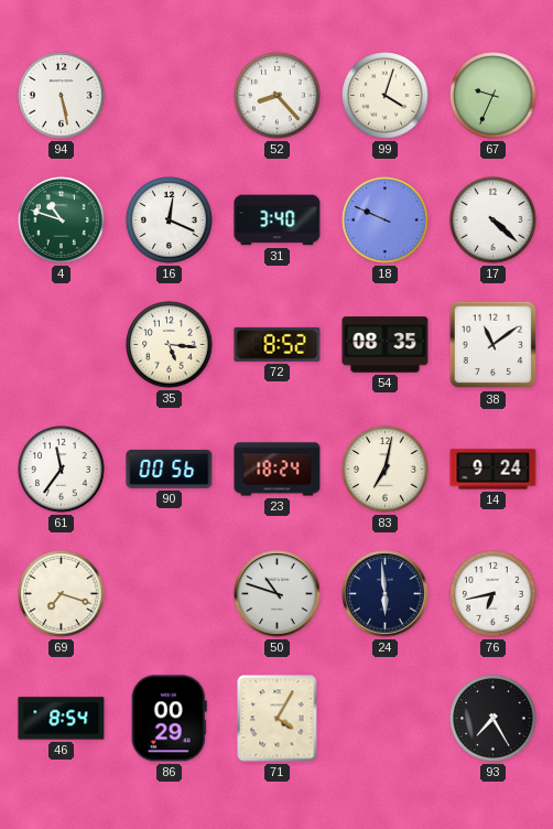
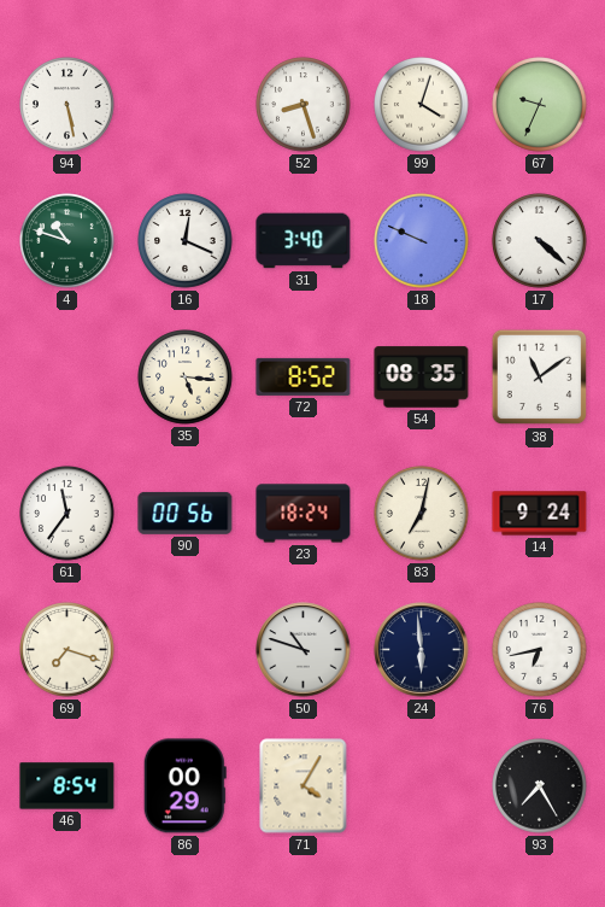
52: 8:23 -> 8:27 (304, 105)
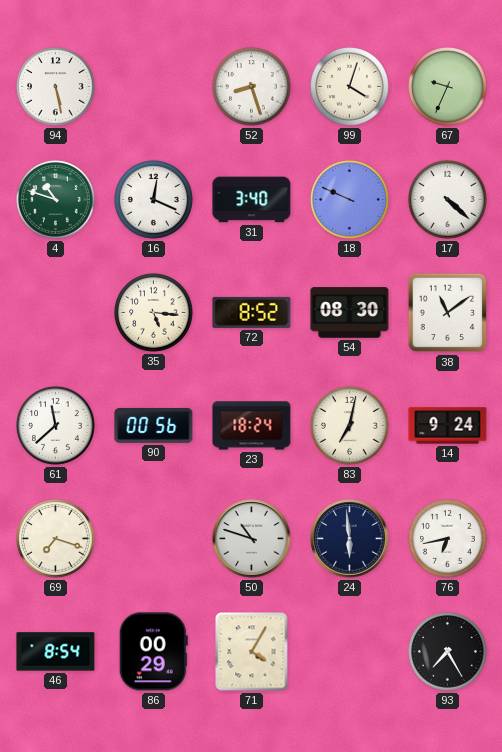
54: 08:35 -> 08:30 (350, 313)
61: 11:36 -> 11:38 (56, 426)
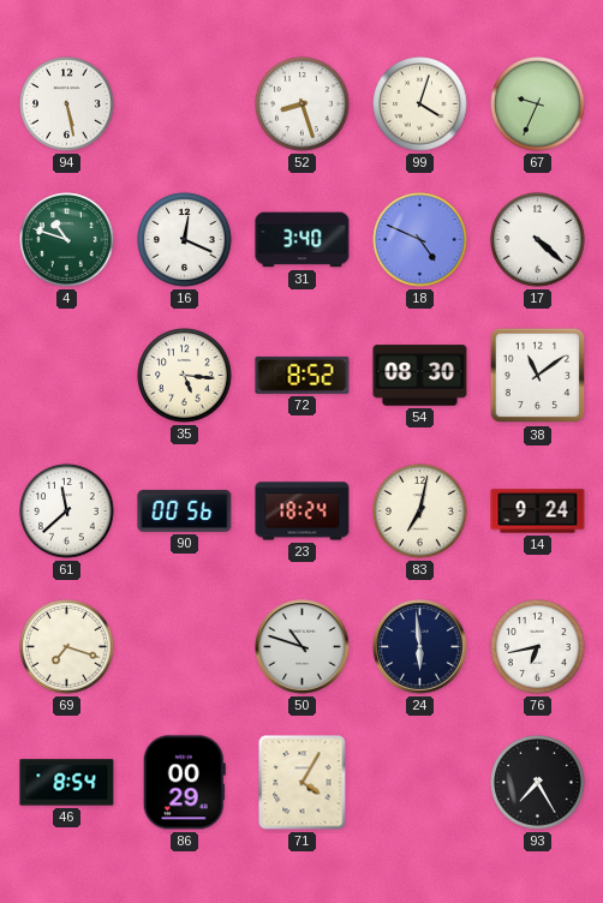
18: 9:49 -> 4:49 (420, 240)
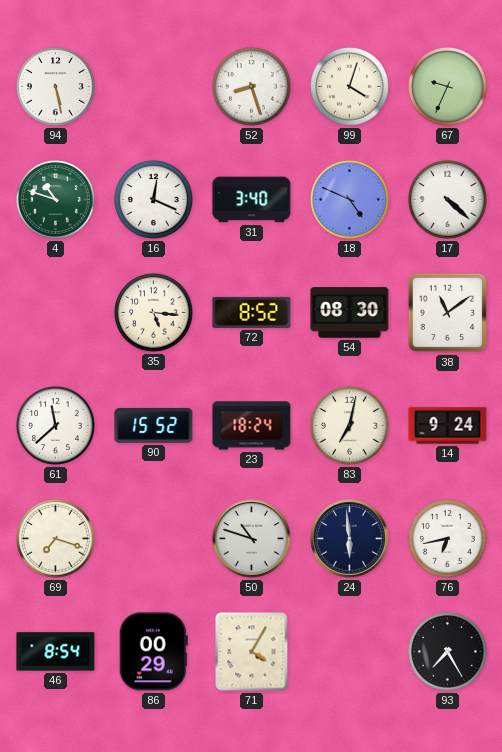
90: 00:56 -> 15:52 (154, 425)
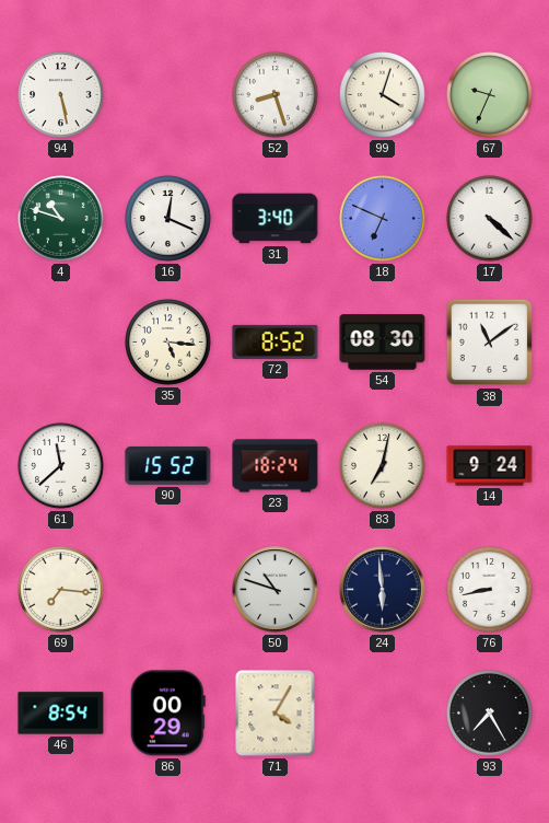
18: 4:49 -> 6:49 (383, 219)
69: 7:18 -> 7:16 (61, 590)
76: 6:43 -> 8:43 (490, 590)
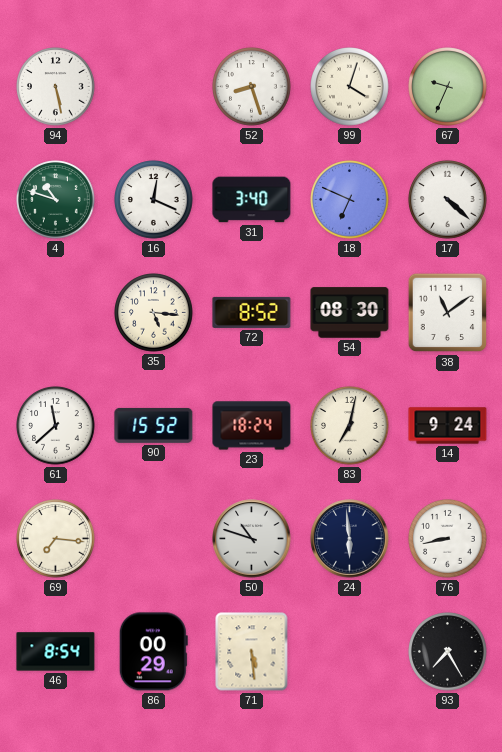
71: 4:05 -> 5:29 (252, 652)
